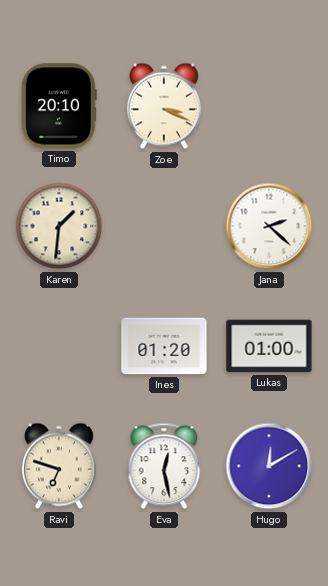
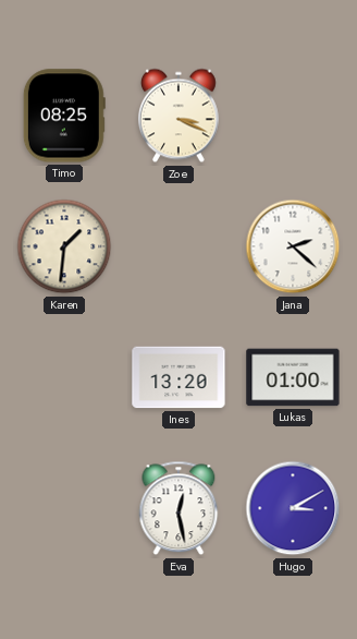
Timo: 20:10 -> 08:25 (64, 116)
Ines: 01:20 -> 13:20 (178, 377)
Ravi: 6:48 -> none (59, 466)
Hugo: 12:10 -> 3:10 (293, 508)
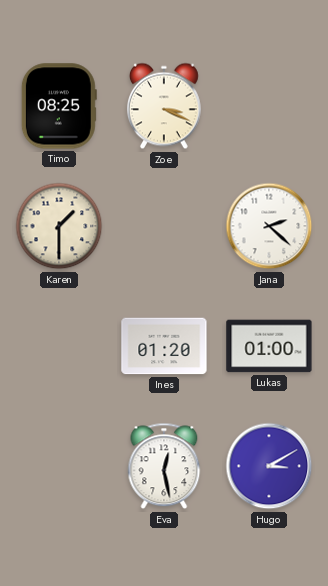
Karen: 1:31 -> 1:30 (59, 226)
Ines: 13:20 -> 01:20 (164, 346)
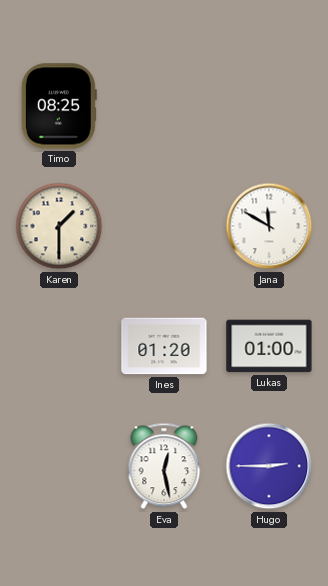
Zoe: 3:19 -> none (164, 106)
Jana: 2:22 -> 11:50 (269, 226)
Hugo: 3:10 -> 2:45 (269, 466)
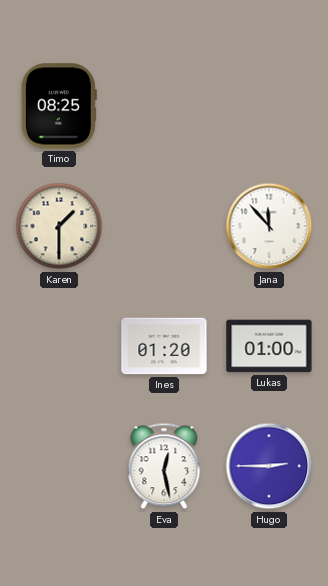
Jana: 11:50 -> 11:53 (269, 226)
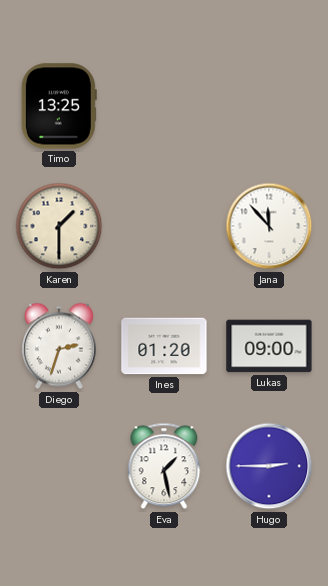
Timo: 08:25 -> 13:25 (59, 106)
Diego: none -> 2:33 (59, 346)
Lukas: 01:00 -> 09:00 (269, 346)
Eva: 12:28 -> 1:28 (164, 466)
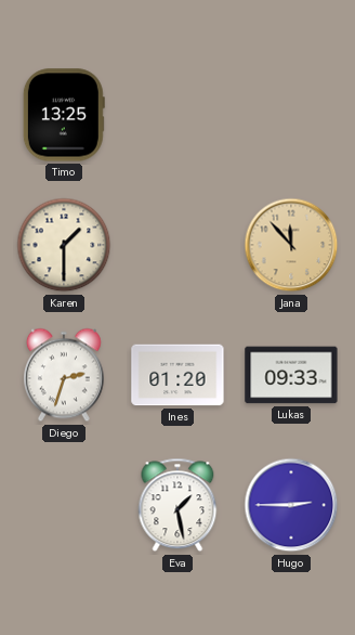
Jana dial: white -> champagne (291, 245)
Lukas: 09:00 -> 09:33 (291, 375)
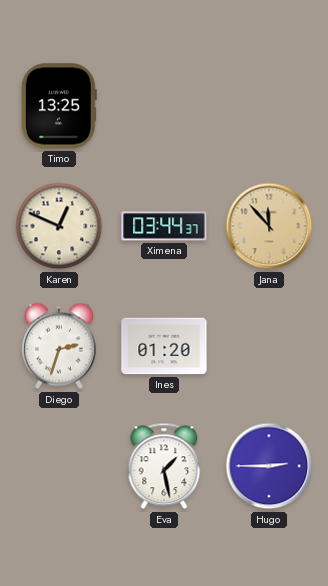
Karen: 1:30 -> 12:49 (59, 226)
Ximena: none -> 03:44 (164, 226)
Lukas: 09:33 -> none (291, 375)
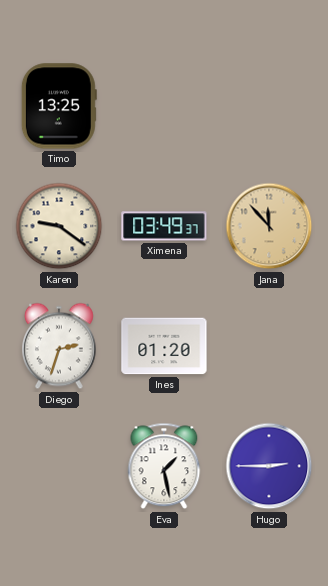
Karen: 12:49 -> 9:21 (59, 226)
Ximena: 03:44 -> 03:49 (164, 226)
